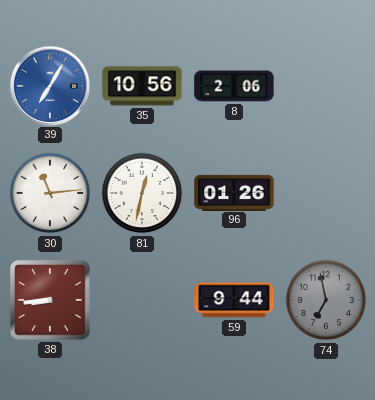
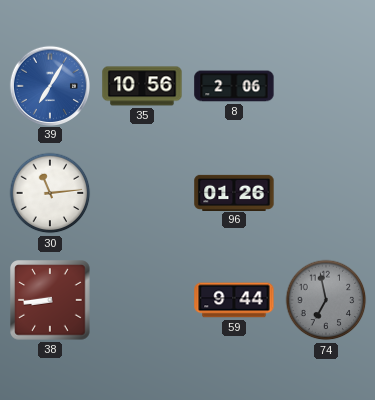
81: 12:32 -> none (142, 193)
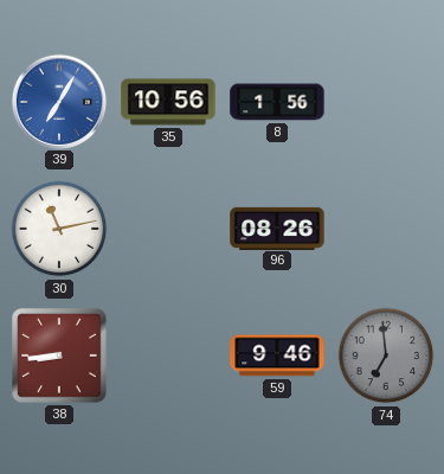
8: 2:06 -> 1:56 (277, 102)
30: 11:14 -> 11:13 (59, 229)
96: 01:26 -> 08:26 (277, 228)
59: 9:44 -> 9:46 (277, 355)
74: 6:58 -> 6:59 (386, 355)
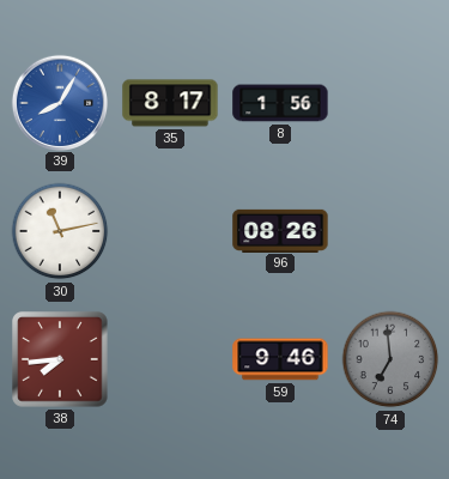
39: 7:05 -> 8:05 (59, 102)
35: 10:56 -> 8:17 (170, 103)
38: 8:44 -> 7:44 (60, 359)
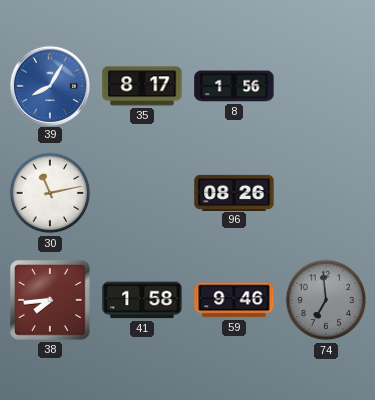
41: none -> 1:58 (142, 300)
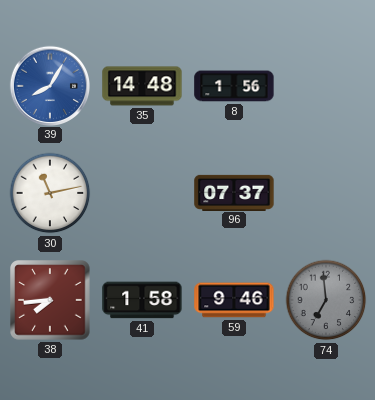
35: 8:17 -> 14:48 (142, 86)
96: 08:26 -> 07:37 (234, 192)
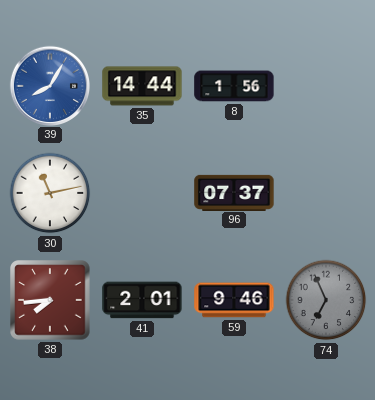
35: 14:48 -> 14:44 (142, 86)
41: 1:58 -> 2:01 (142, 300)
74: 6:59 -> 6:56 (326, 300)
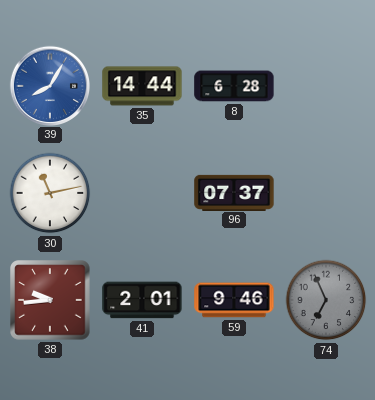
8: 1:56 -> 6:28 (234, 86)
38: 7:44 -> 9:44 (50, 300)
